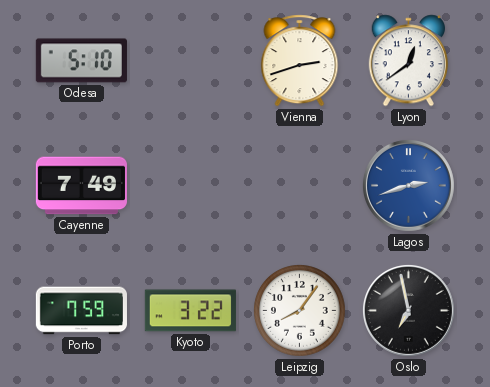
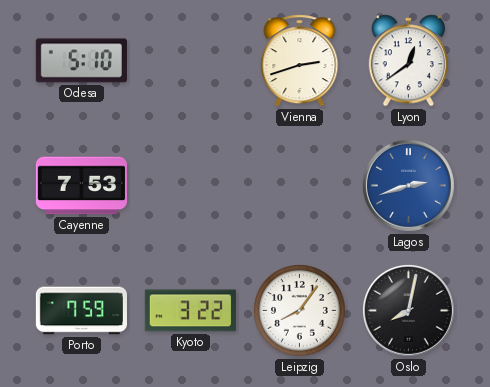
Cayenne: 7:49 -> 7:53 (81, 186)
Oslo: 6:58 -> 8:02 (408, 310)
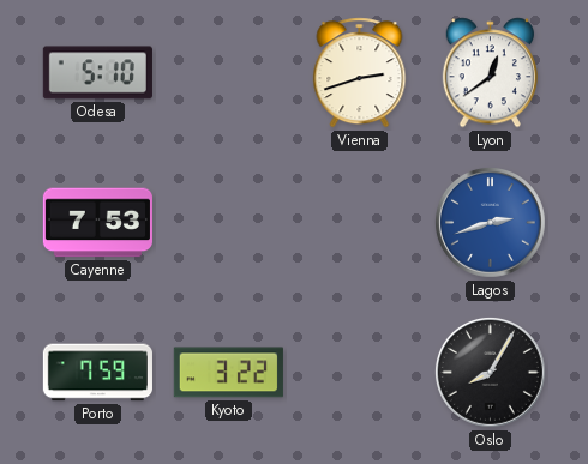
Leipzig: 8:06 -> none (300, 311)
Oslo: 8:02 -> 8:05 (490, 372)
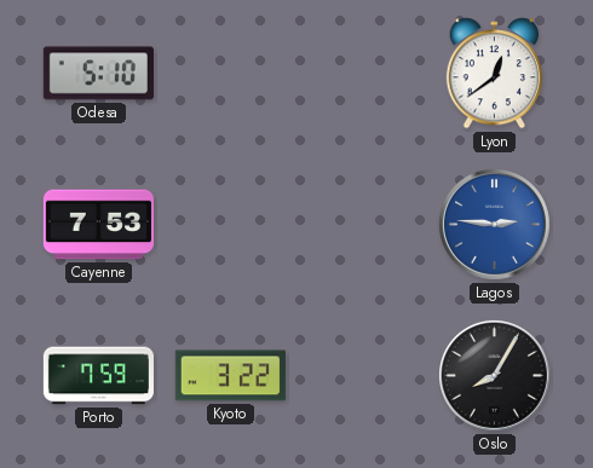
Vienna: 2:42 -> none (360, 73)
Lagos: 2:42 -> 2:46 (494, 224)
